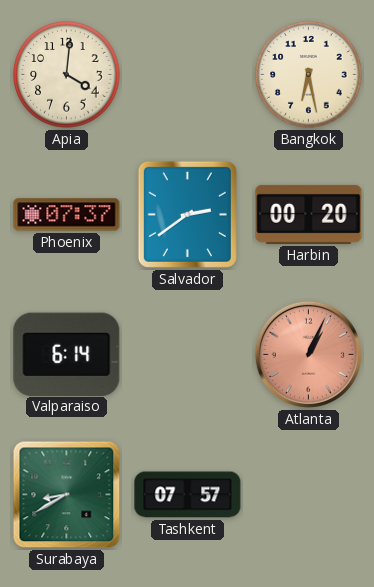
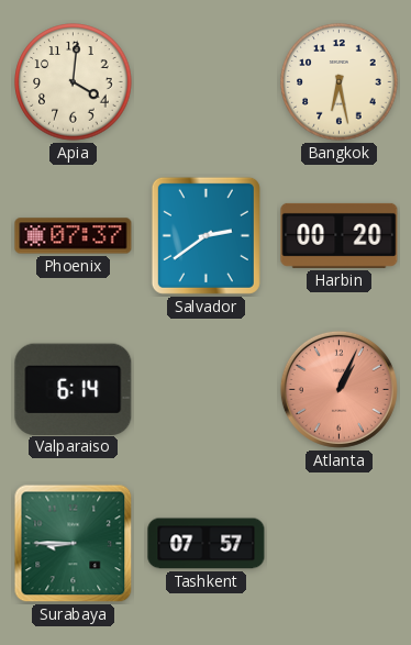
Surabaya: 8:40 -> 8:45 (74, 544)
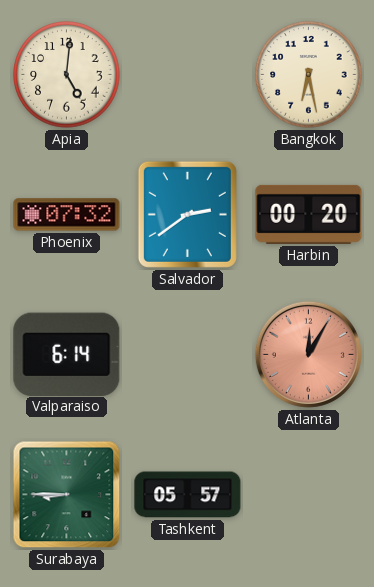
Apia: 4:01 -> 5:01 (67, 75)
Phoenix: 07:37 -> 07:32 (67, 215)
Atlanta: 1:04 -> 12:05 (308, 354)
Tashkent: 07:57 -> 05:57 (188, 495)
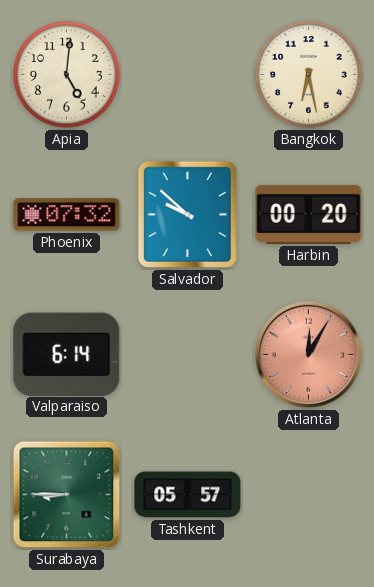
Salvador: 2:39 -> 9:52 (187, 214)
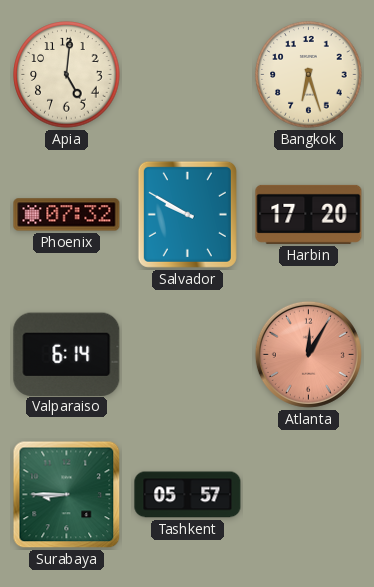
Bangkok: 6:28 -> 6:27 (309, 75)
Salvador: 9:52 -> 9:50 (187, 214)
Harbin: 00:20 -> 17:20 (309, 214)
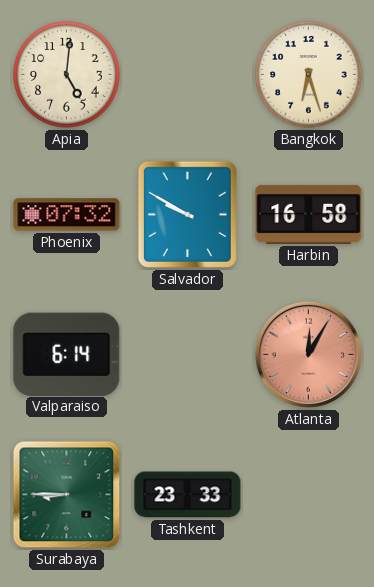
Harbin: 17:20 -> 16:58 (309, 214)
Tashkent: 05:57 -> 23:33 (188, 495)
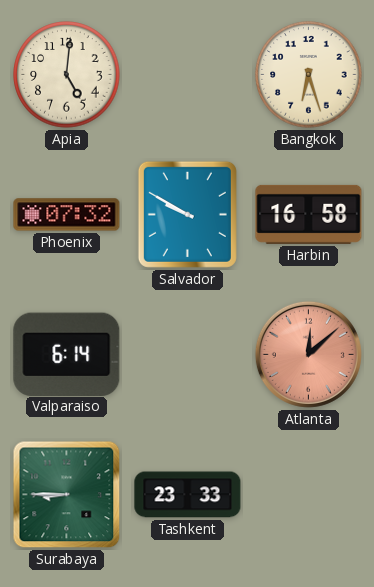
Atlanta: 12:05 -> 12:08 (308, 354)
